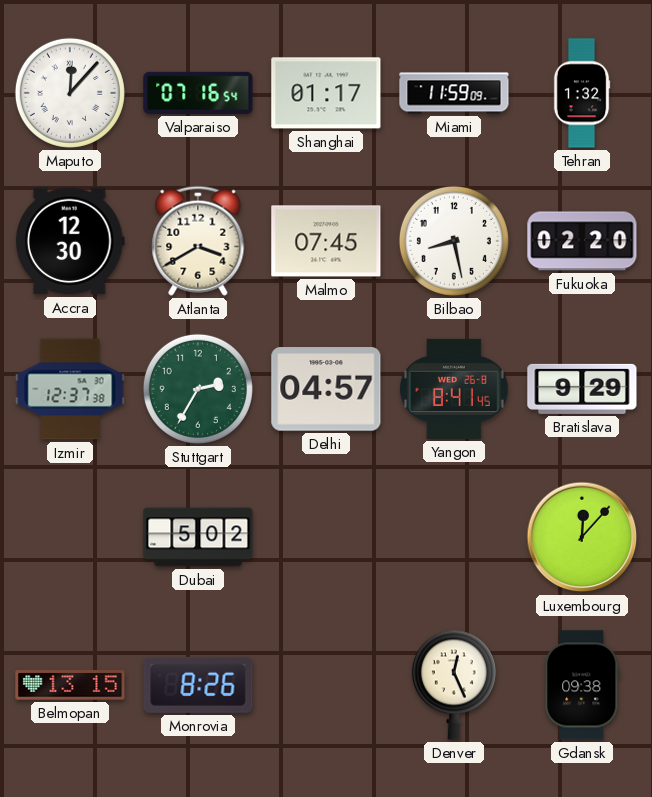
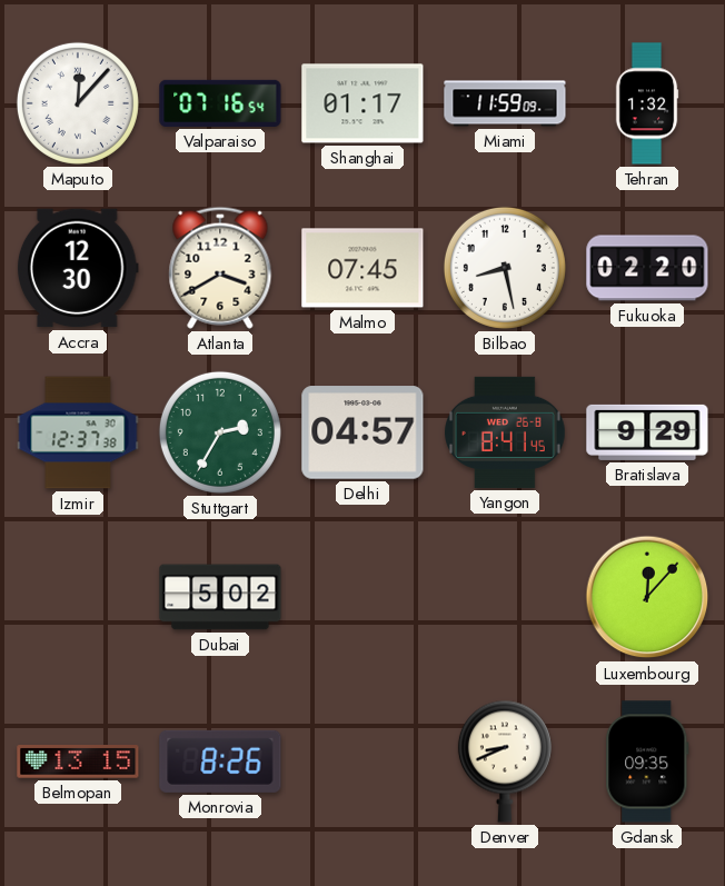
Denver: 12:26 -> 8:41 (505, 761)
Gdansk: 09:38 -> 09:35 (647, 761)
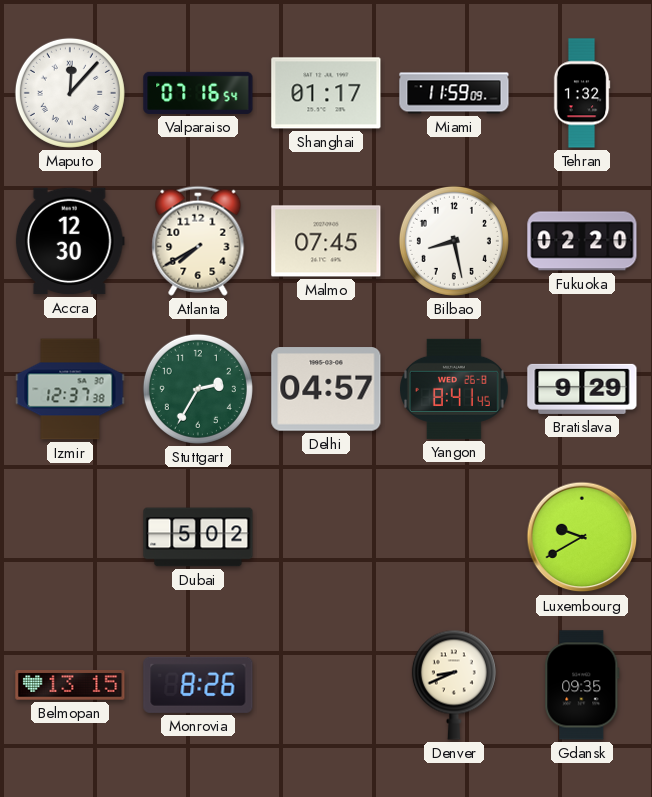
Atlanta: 3:40 -> 7:40 (198, 241)
Luxembourg: 12:07 -> 9:40 (582, 537)
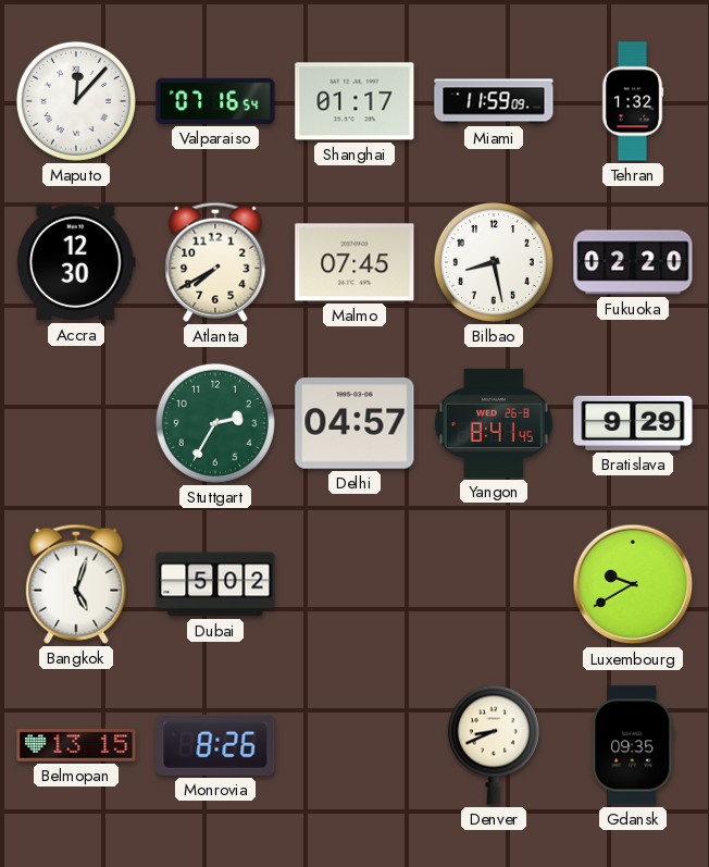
Izmir: 12:37 -> none (70, 389)
Bangkok: none -> 5:03 (76, 584)
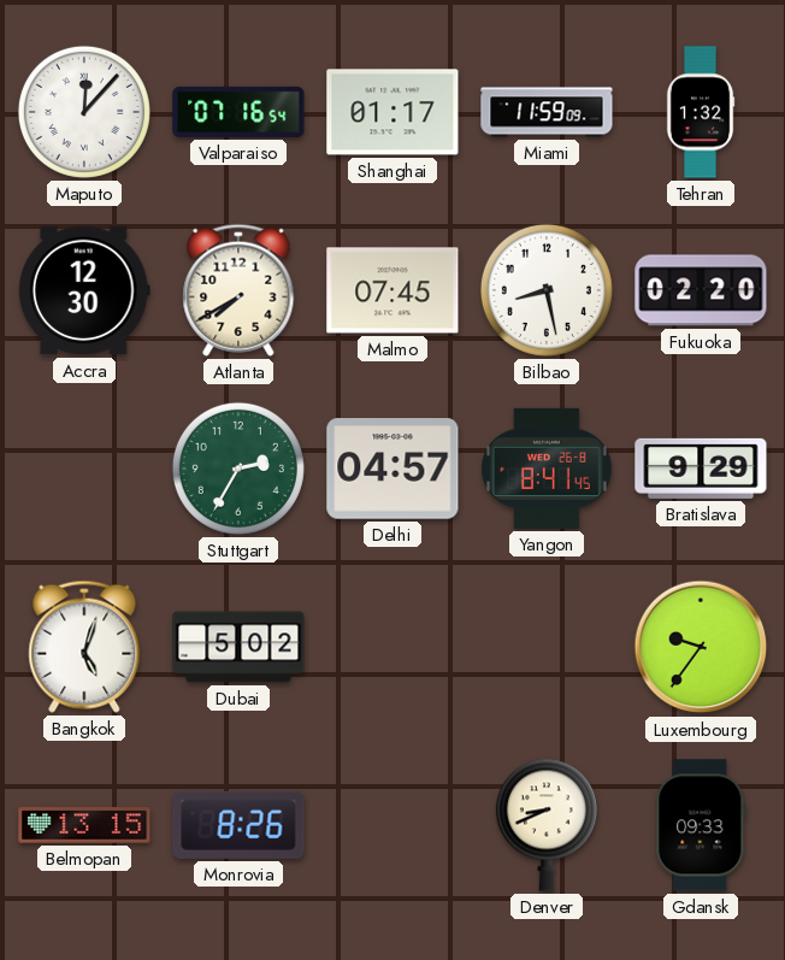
Luxembourg: 9:40 -> 9:36 (701, 647)
Gdansk: 09:35 -> 09:33 (701, 825)
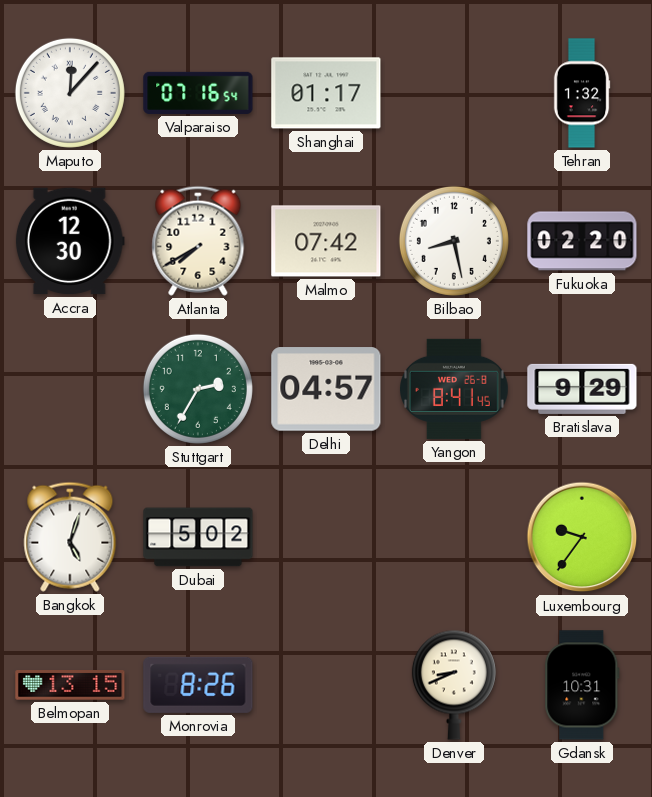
Miami: 11:59 -> none (547, 112)
Malmo: 07:45 -> 07:42 (326, 241)
Gdansk: 09:33 -> 10:31 (582, 685)
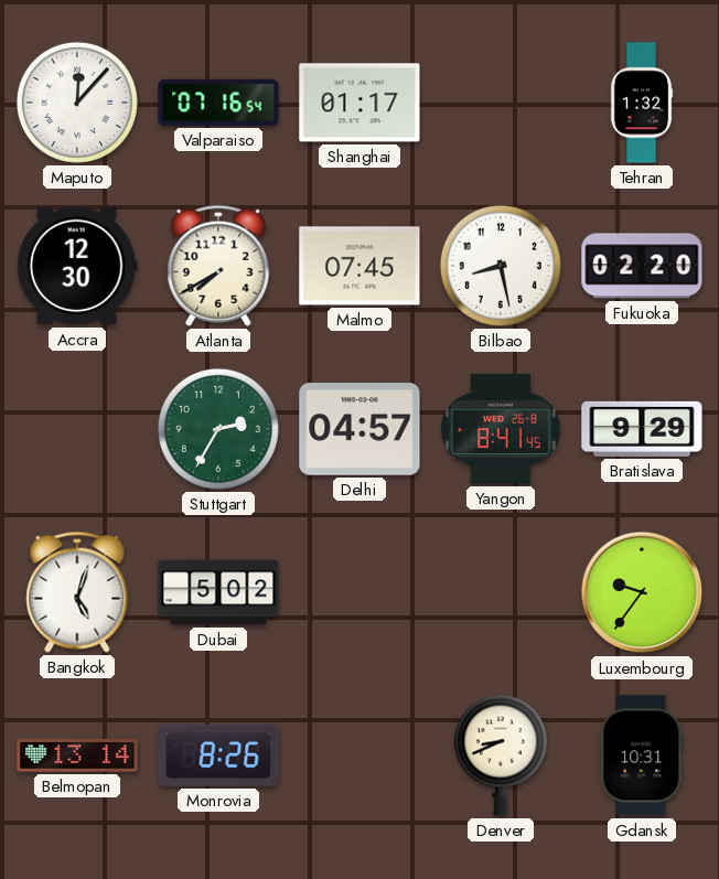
Malmo: 07:42 -> 07:45 (359, 266)
Belmopan: 13:15 -> 13:14 (77, 755)
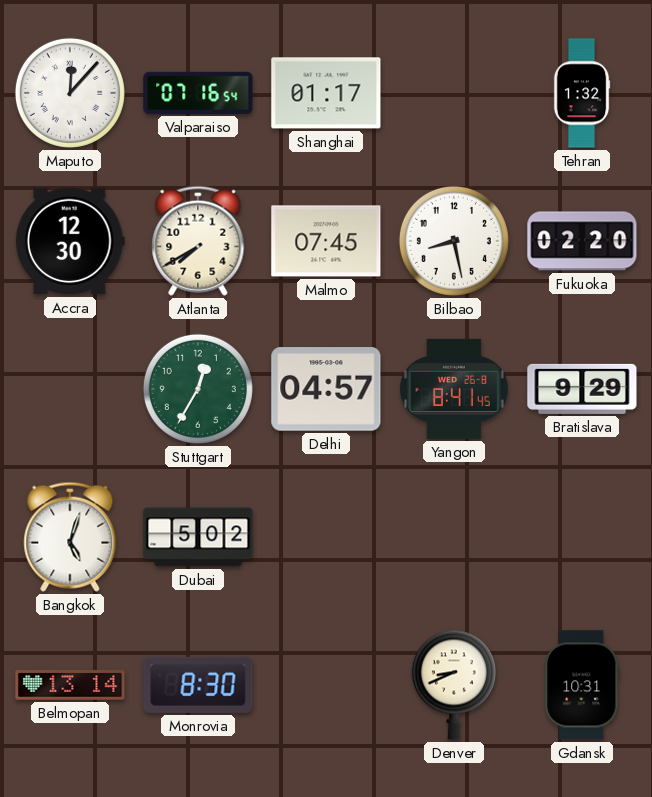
Stuttgart: 2:35 -> 12:35 (198, 389)
Luxembourg: 9:36 -> none (642, 592)
Monrovia: 8:26 -> 8:30 (198, 685)
